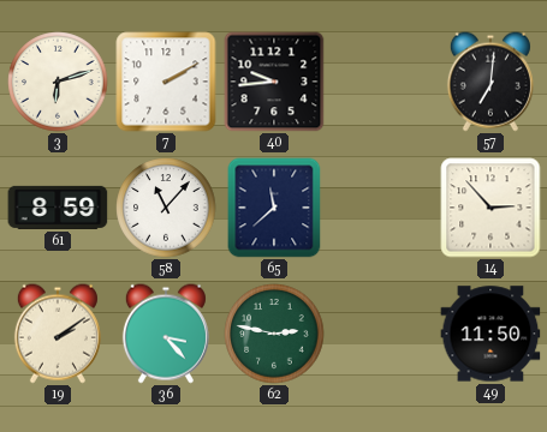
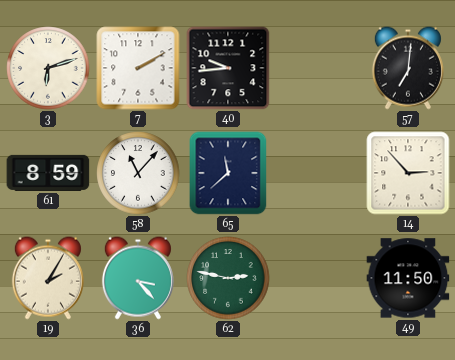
19: 2:09 -> 2:05 (48, 278)
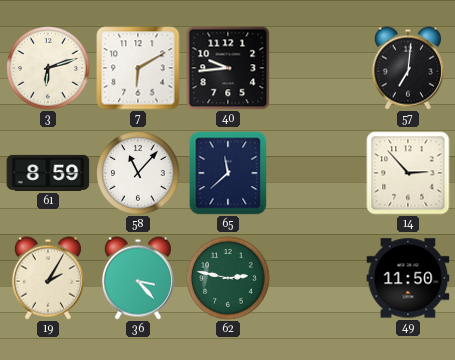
7: 2:10 -> 6:10 (138, 68)
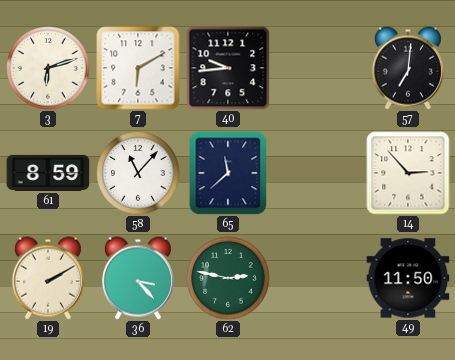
19: 2:05 -> 2:10 (48, 278)
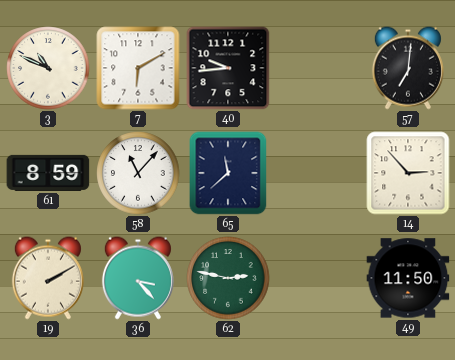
3: 6:12 -> 10:49 (48, 68)
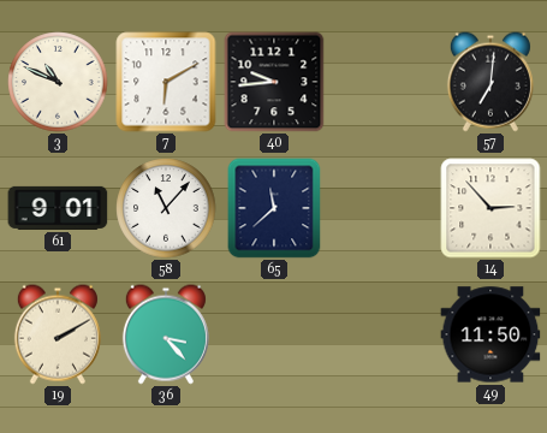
61: 8:59 -> 9:01 (58, 208)
62: 2:47 -> none (228, 278)
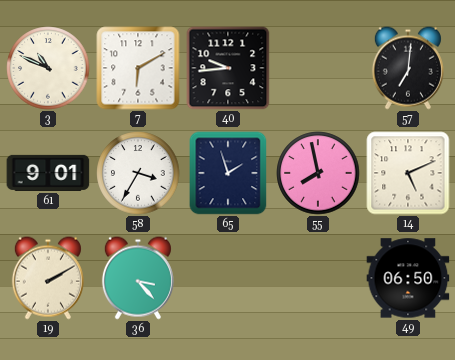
58: 11:07 -> 3:35 (138, 173)
65: 11:38 -> 1:57 (228, 173)
55: none -> 7:58 (318, 173)
14: 2:53 -> 5:11 (408, 173)
49: 11:50 -> 06:50 (408, 278)
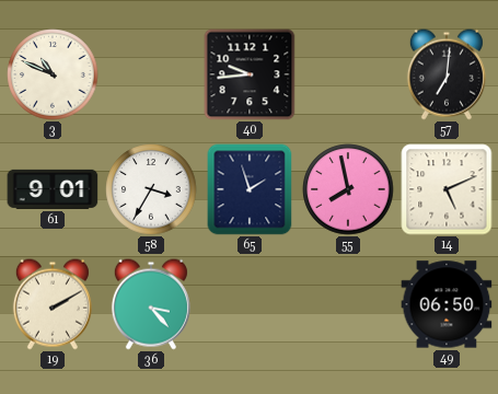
7: 6:10 -> none (138, 68)
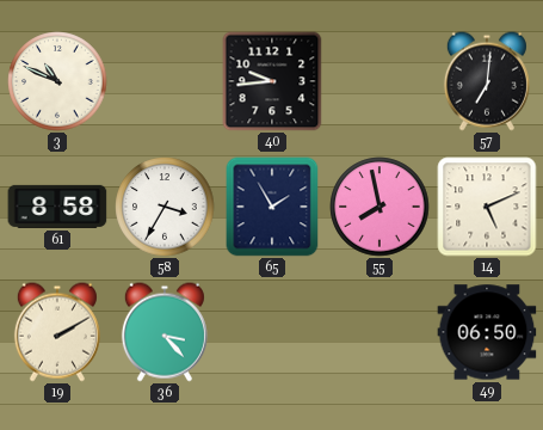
61: 9:01 -> 8:58 (57, 207)
65: 1:57 -> 1:55 (272, 207)
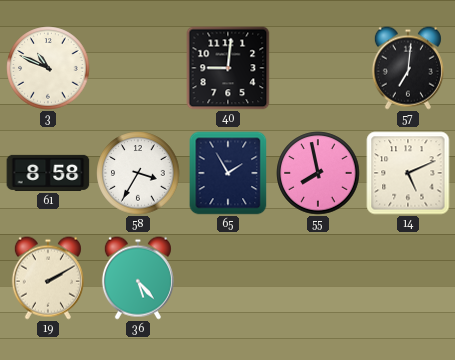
40: 9:44 -> 9:01 (228, 68)
36: 3:23 -> 5:23 (138, 278)
49: 06:50 -> none (487, 332)
